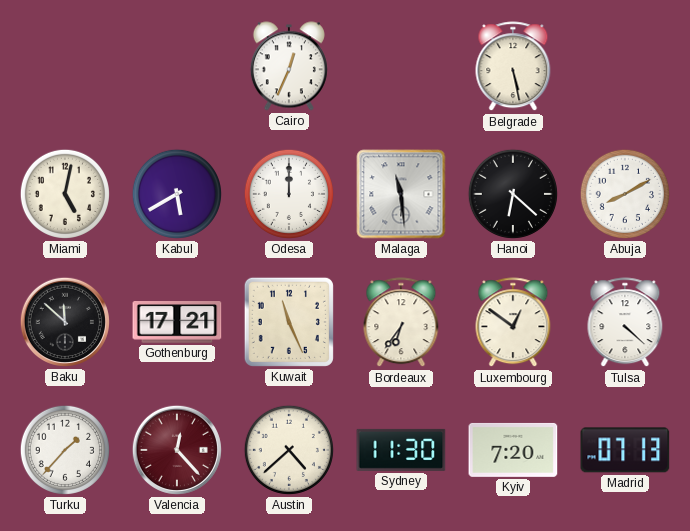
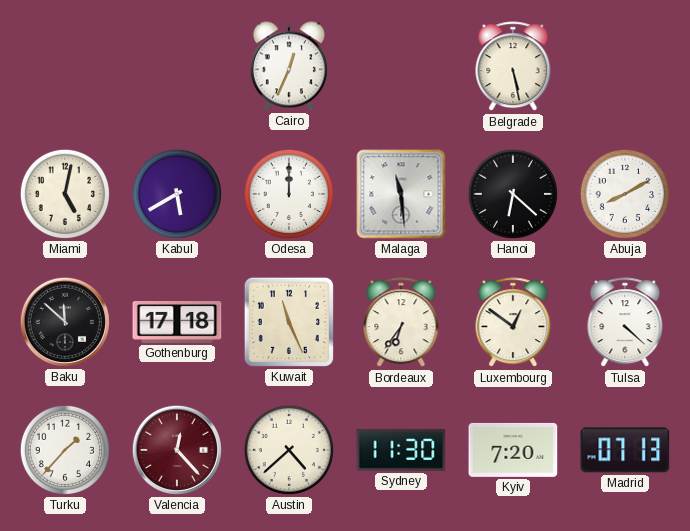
Gothenburg: 17:21 -> 17:18 (177, 323)
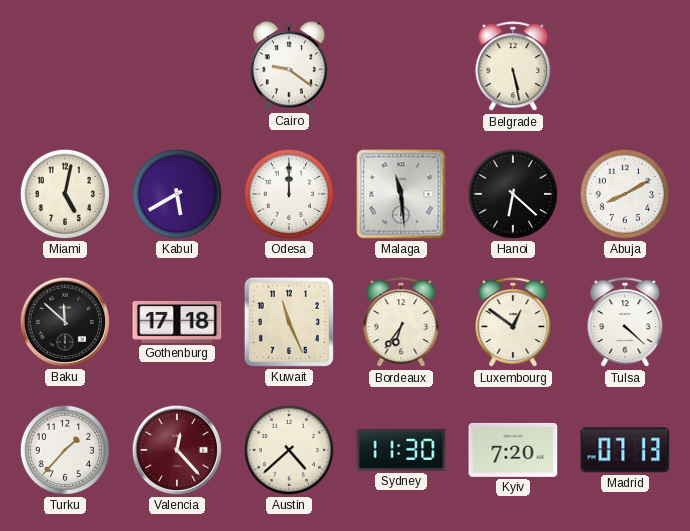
Cairo: 12:34 -> 9:21 (289, 66)
